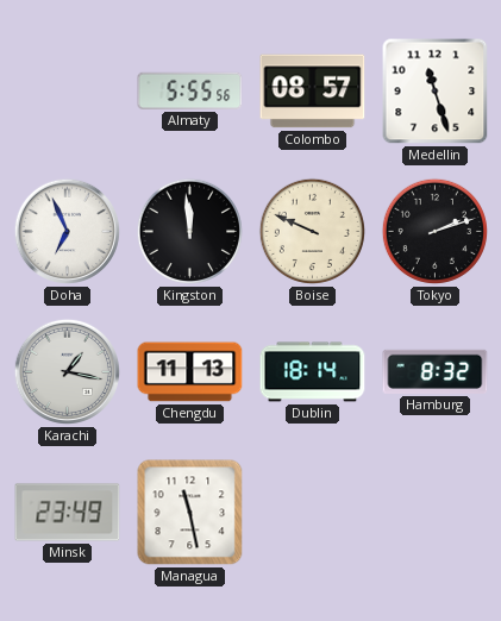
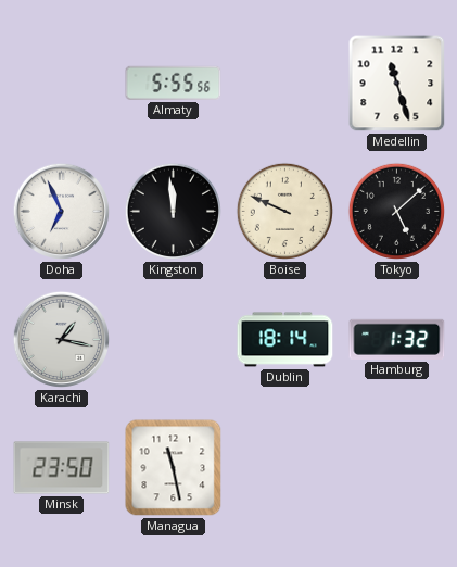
Colombo: 08:57 -> none (313, 92)
Tokyo: 2:12 -> 5:08 (396, 211)
Chengdu: 11:13 -> none (190, 372)
Hamburg: 8:32 -> 1:32 (397, 339)
Minsk: 23:49 -> 23:50 (62, 468)
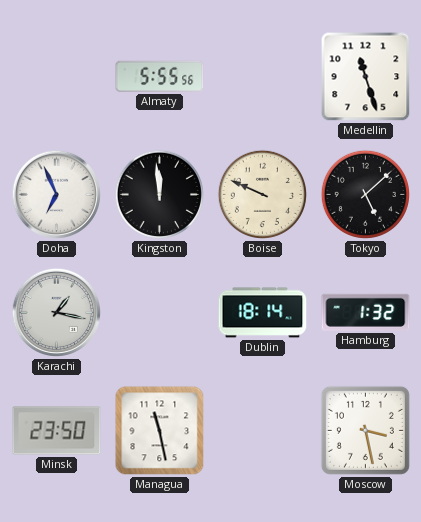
Moscow: none -> 3:28 (365, 430)
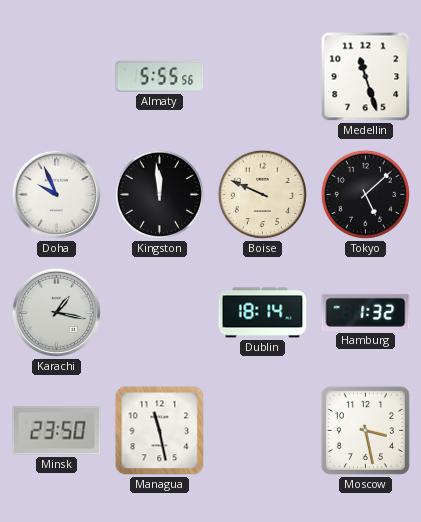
Doha: 6:56 -> 9:56 (56, 194)
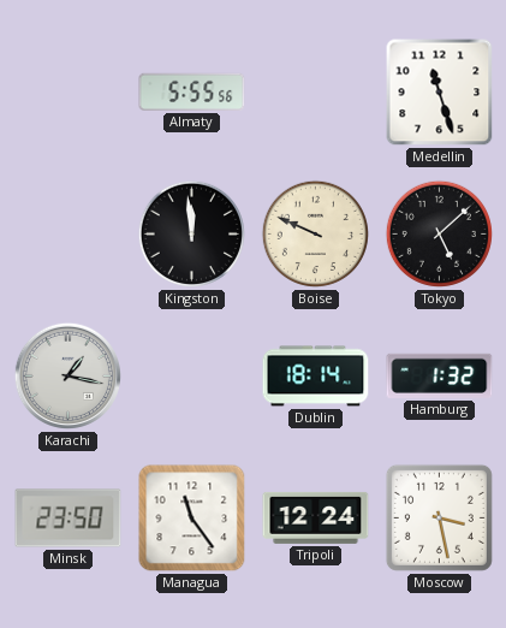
Doha: 9:56 -> none (56, 194)
Managua: 11:28 -> 11:24 (192, 519)
Tripoli: none -> 12:24 (316, 517)
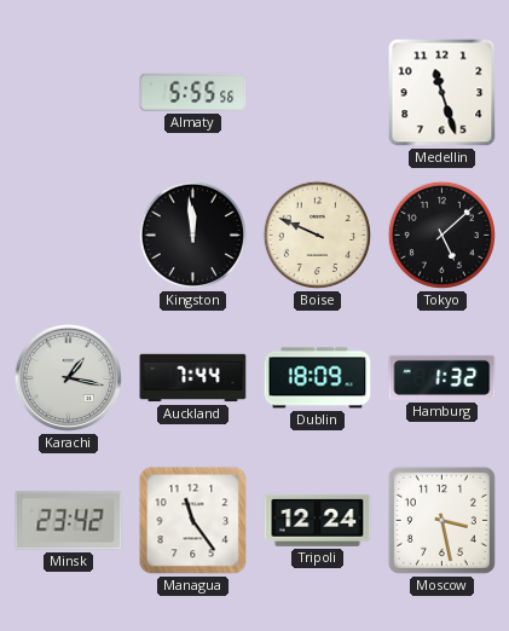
Auckland: none -> 7:44 (193, 378)
Dublin: 18:14 -> 18:09 (318, 378)
Minsk: 23:50 -> 23:42 (69, 521)
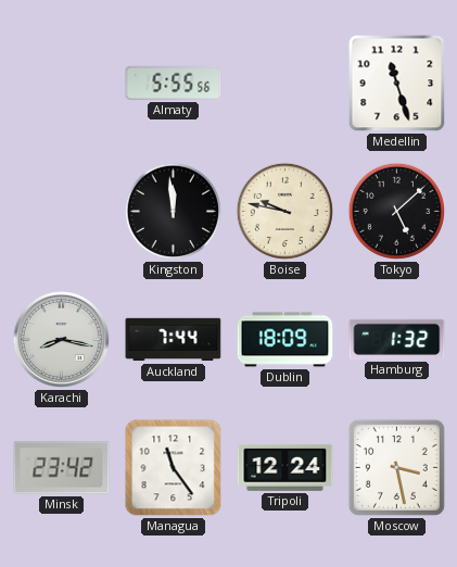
Boise: 9:49 -> 9:47 (284, 211)
Karachi: 1:17 -> 8:17 (61, 339)
